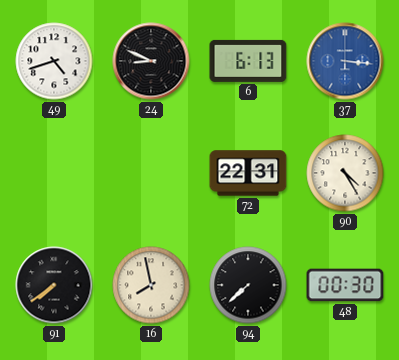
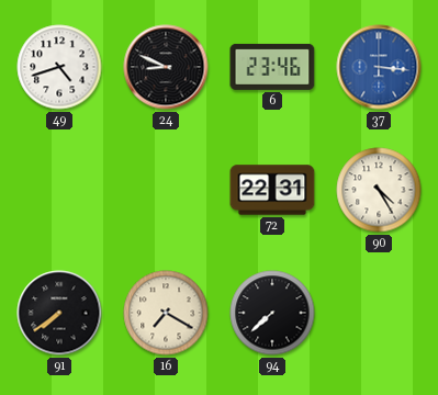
6: 6:13 -> 23:46 (272, 67)
16: 7:58 -> 7:20 (166, 313)
48: 00:30 -> none (345, 285)
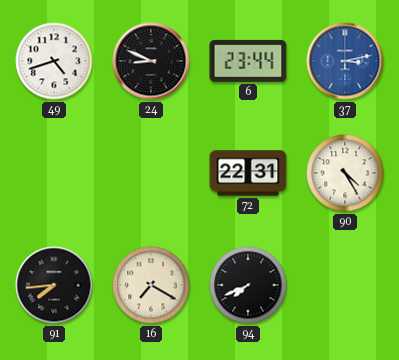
6: 23:46 -> 23:44 (248, 61)
37: 3:16 -> 3:13 (345, 61)
91: 7:39 -> 7:44 (54, 285)
94: 7:38 -> 7:41 (248, 285)
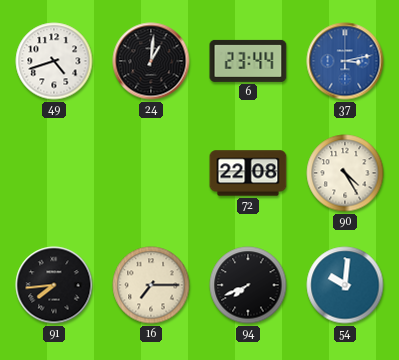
24: 8:49 -> 1:01 (151, 61)
72: 22:31 -> 22:08 (248, 173)
16: 7:20 -> 7:15 (151, 285)
54: none -> 10:01 (345, 285)
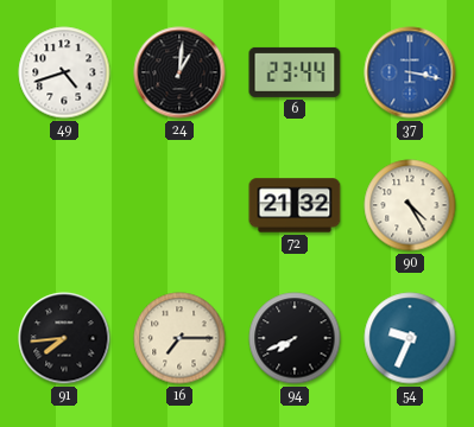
37: 3:13 -> 3:17 (410, 72)
72: 22:08 -> 21:32 (295, 205)
54: 10:01 -> 9:34 (410, 338)
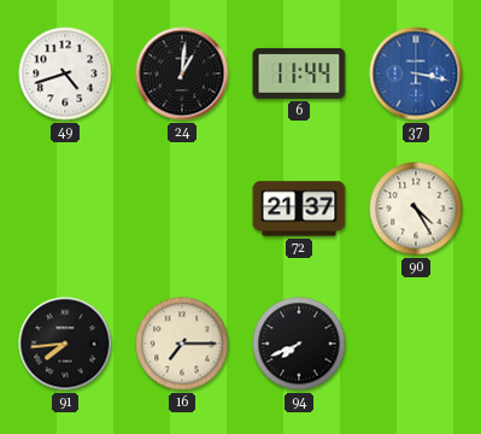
6: 23:44 -> 11:44 (299, 74)
72: 21:32 -> 21:37 (299, 209)
54: 9:34 -> none (410, 338)
